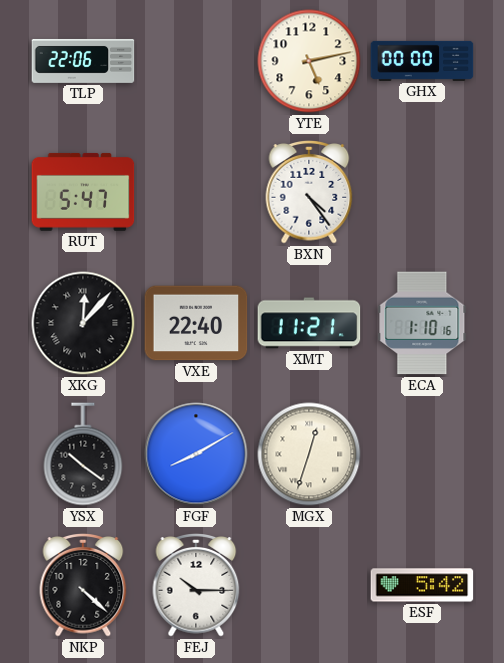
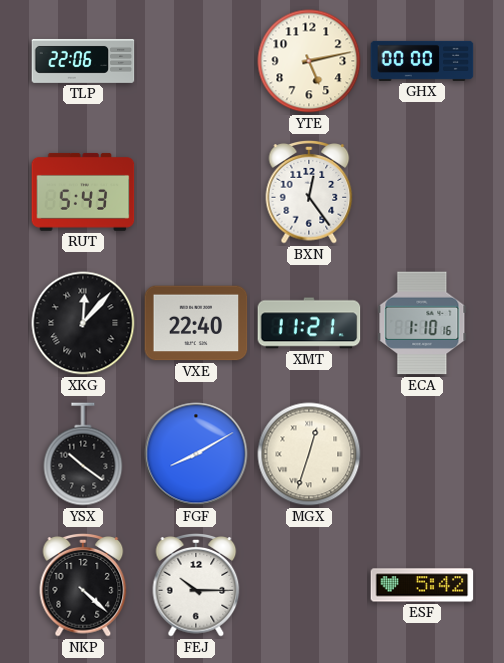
RUT: 5:47 -> 5:43 (83, 192)
BXN: 4:24 -> 12:24 (309, 193)
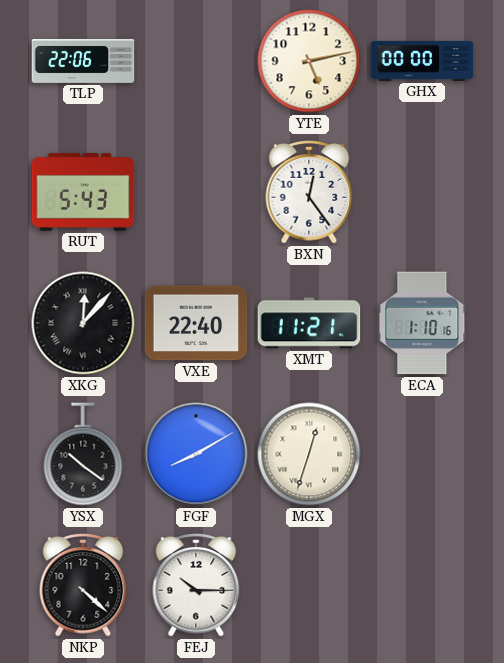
ESF: 5:42 -> none (422, 585)
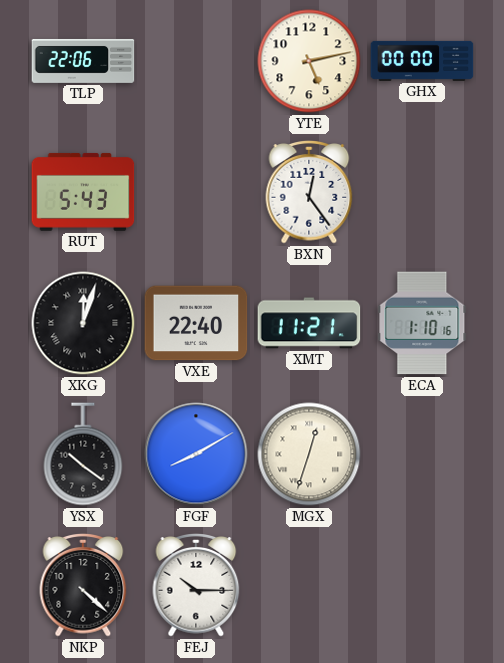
XKG: 12:07 -> 12:03 (83, 323)
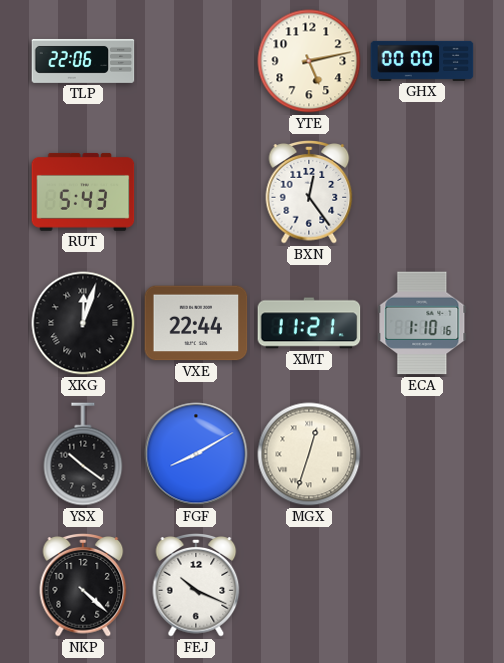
VXE: 22:40 -> 22:44 (196, 323)
FEJ: 10:15 -> 10:19 (196, 586)
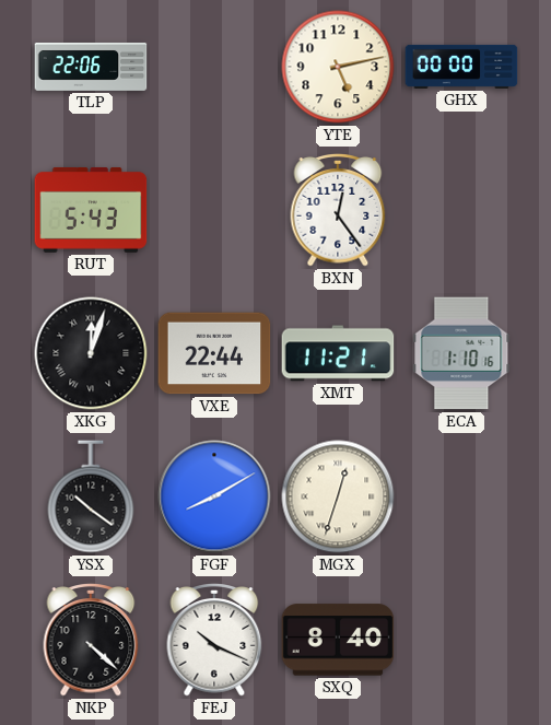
SXQ: none -> 8:40 (338, 640)
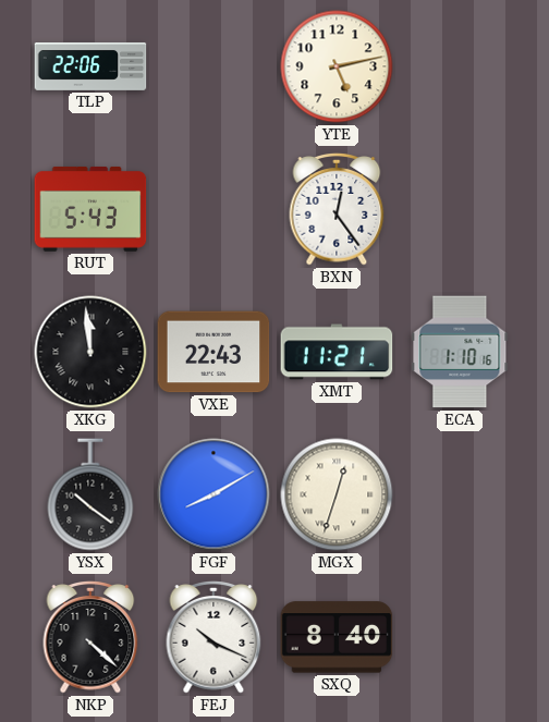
GHX: 00:00 -> none (461, 67)
XKG: 12:03 -> 11:59 (90, 352)
VXE: 22:44 -> 22:43 (213, 352)
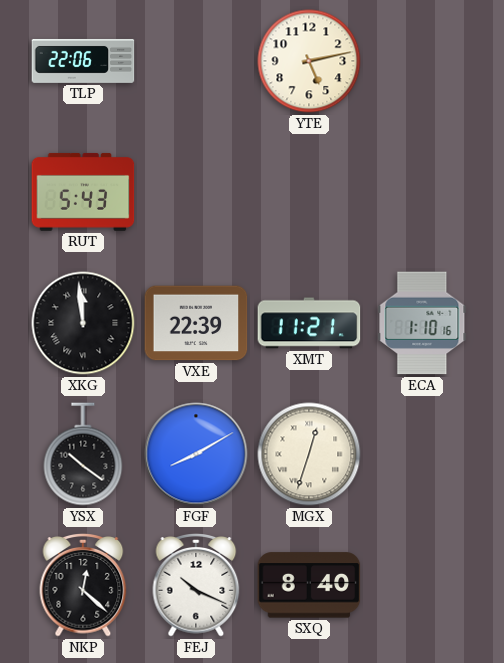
BXN: 12:24 -> none (337, 210)
VXE: 22:43 -> 22:39 (196, 323)
NKP: 4:22 -> 12:22 (83, 586)
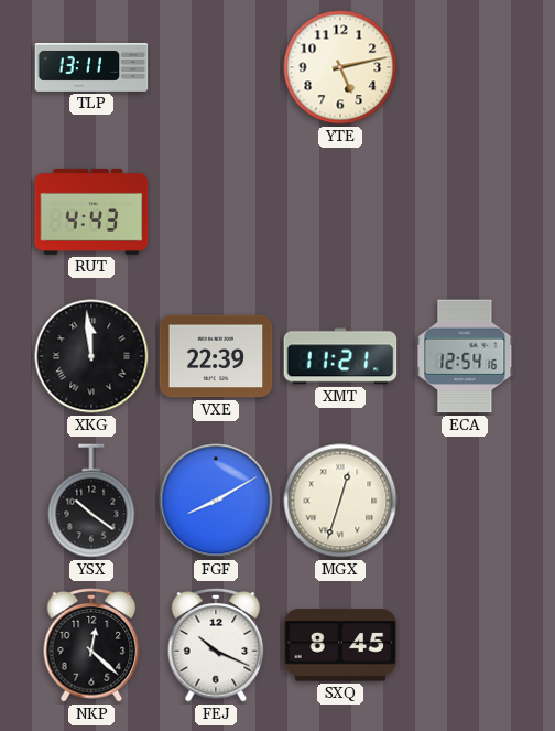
TLP: 22:06 -> 13:11 (91, 67)
RUT: 5:43 -> 4:43 (91, 212)
ECA: 1:10 -> 12:54 (465, 356)
SXQ: 8:40 -> 8:45 (340, 645)
